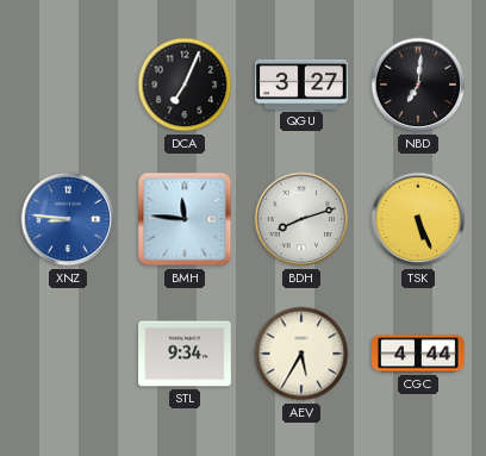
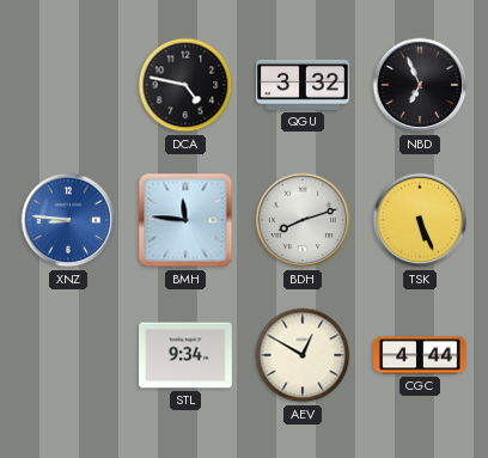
DCA: 7:04 -> 4:47 (185, 85)
QGU: 3:27 -> 3:32 (303, 85)
NBD: 7:01 -> 6:56 (420, 85)
AEV: 5:35 -> 12:50 (303, 355)
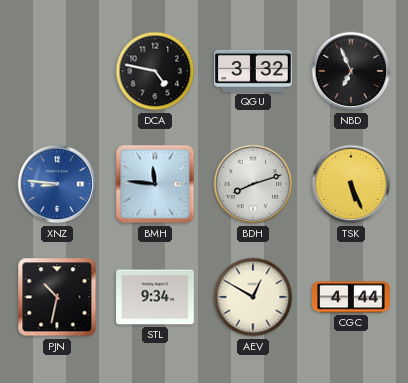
PJN: none -> 10:32 (57, 297)
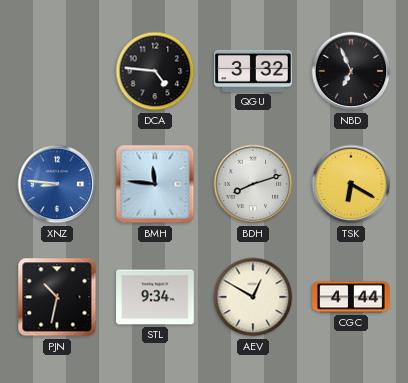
DCA: 4:47 -> 4:46 (155, 71)
TSK: 5:26 -> 6:20 (351, 184)
